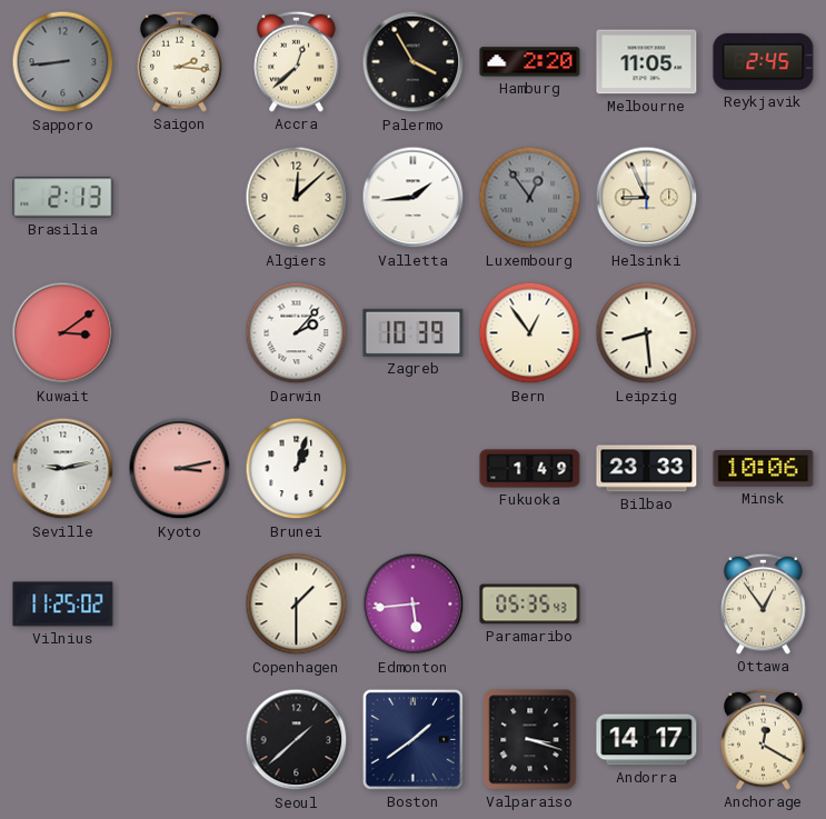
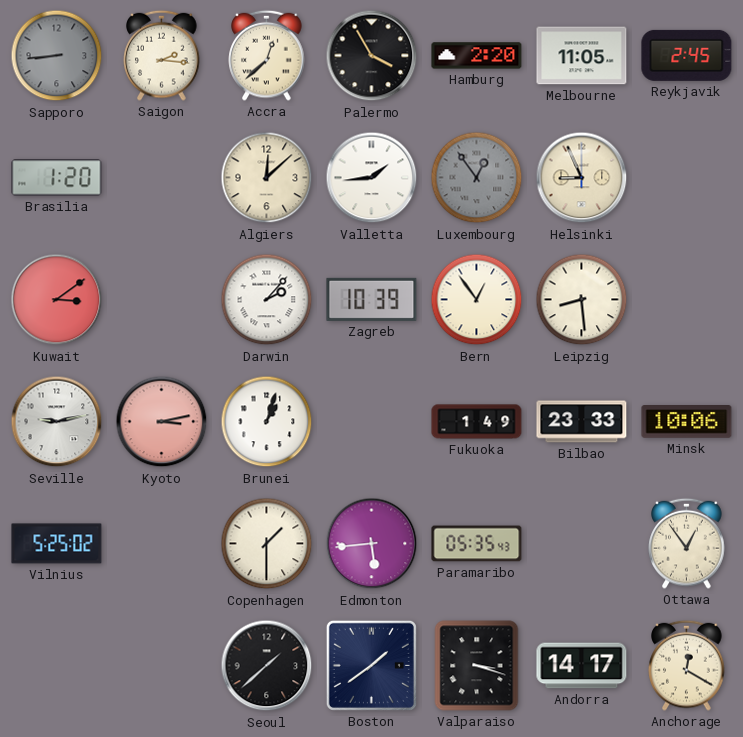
Brasilia: 2:13 -> 1:20 (57, 178)
Vilnius: 11:25 -> 5:25 (57, 544)
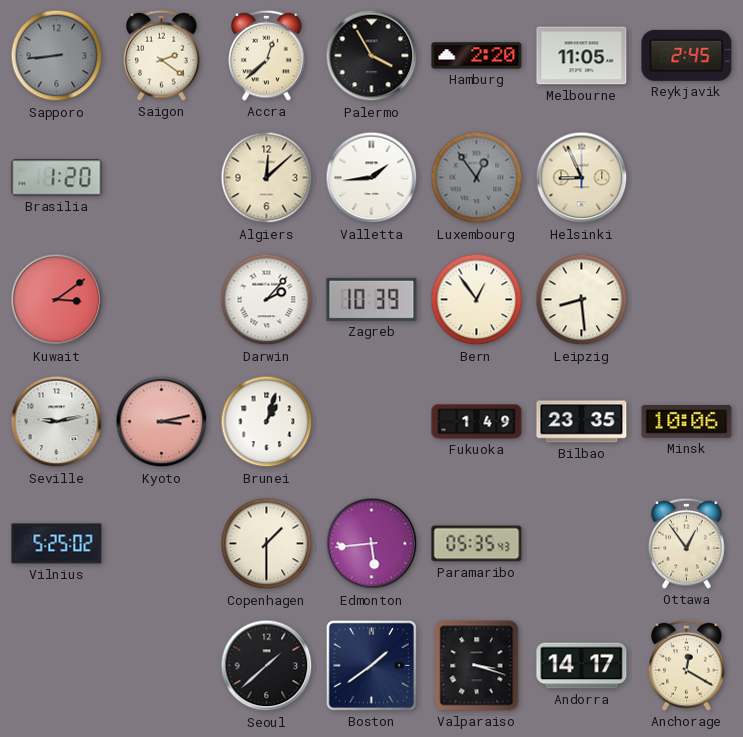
Saigon: 2:16 -> 2:21 (162, 55)
Bilbao: 23:33 -> 23:35 (582, 422)
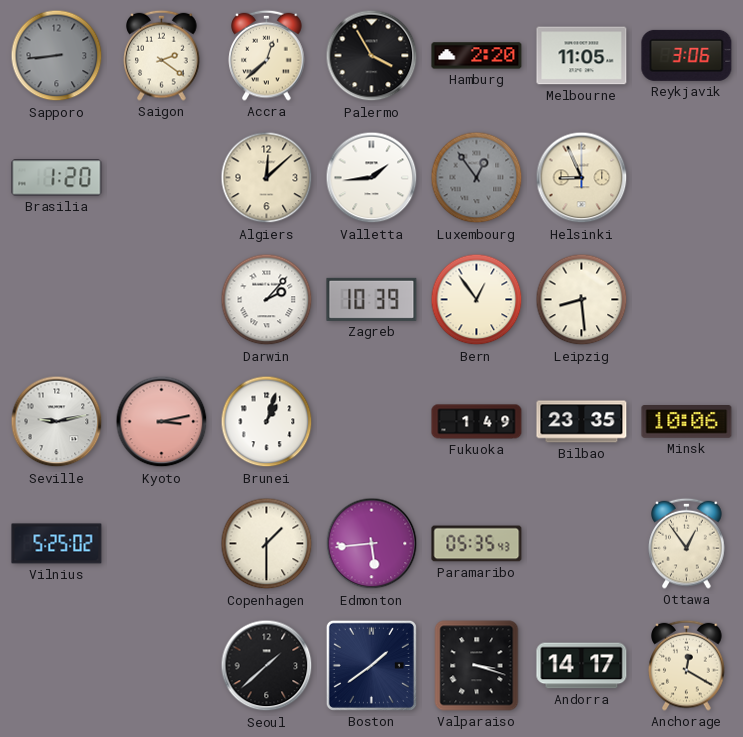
Reykjavik: 2:45 -> 3:06 (687, 55)
Kuwait: 3:09 -> none (57, 300)
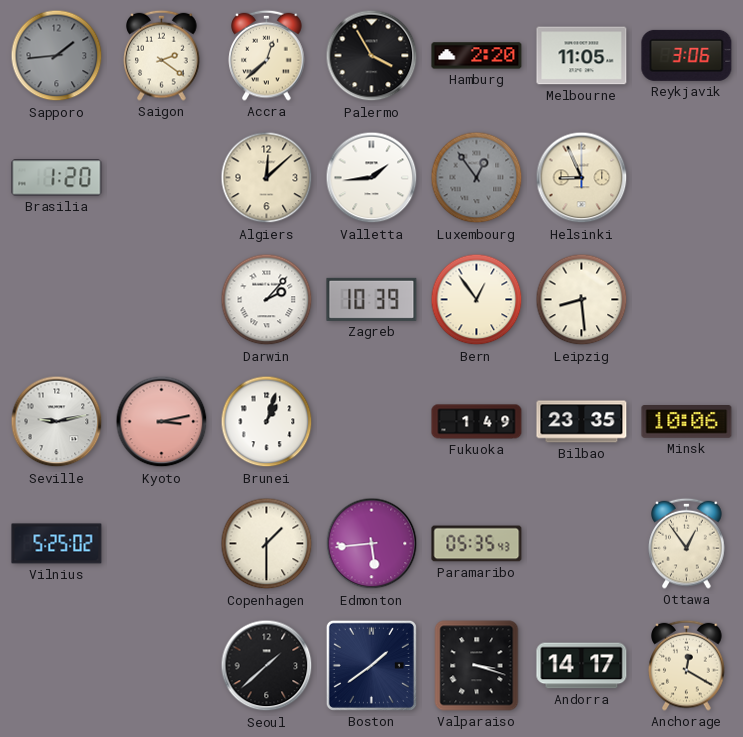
Sapporo: 8:44 -> 1:44 (57, 56)
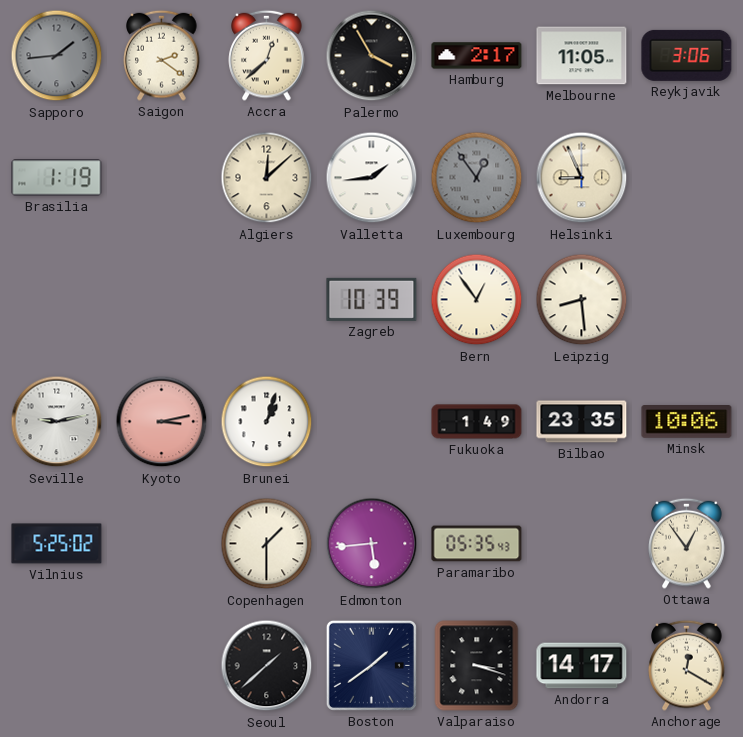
Hamburg: 2:20 -> 2:17 (477, 56)
Brasilia: 1:20 -> 1:19 (57, 178)
Darwin: 2:07 -> none (267, 300)
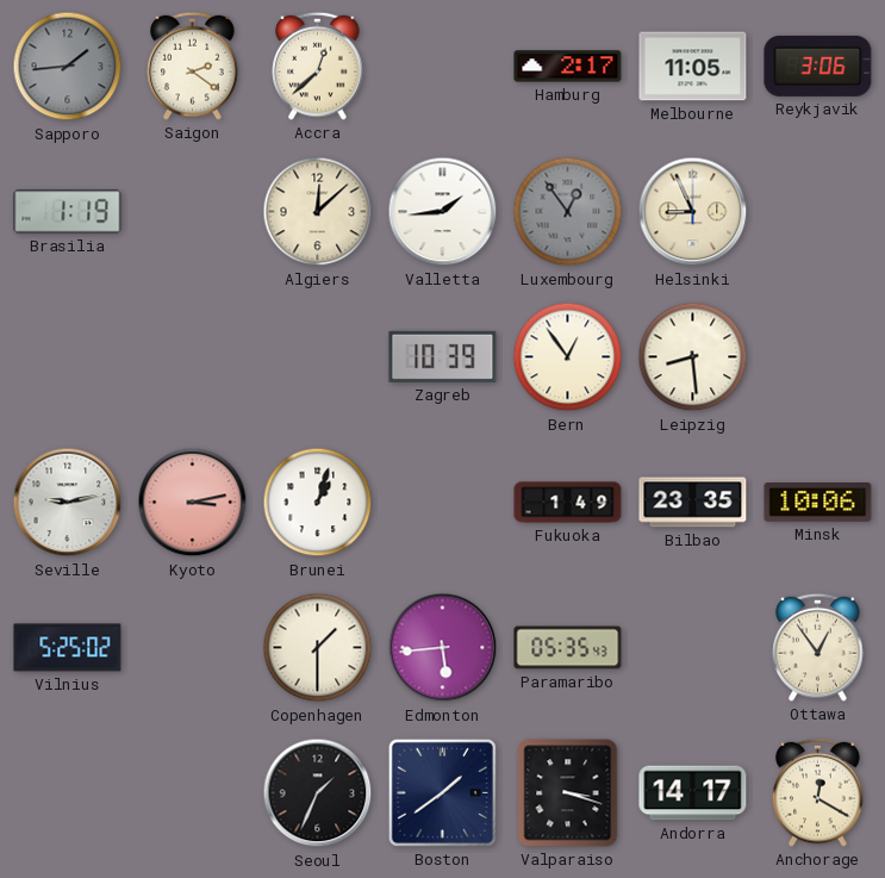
Palermo: 3:55 -> none (372, 56)
Seoul: 1:38 -> 1:34 (318, 793)
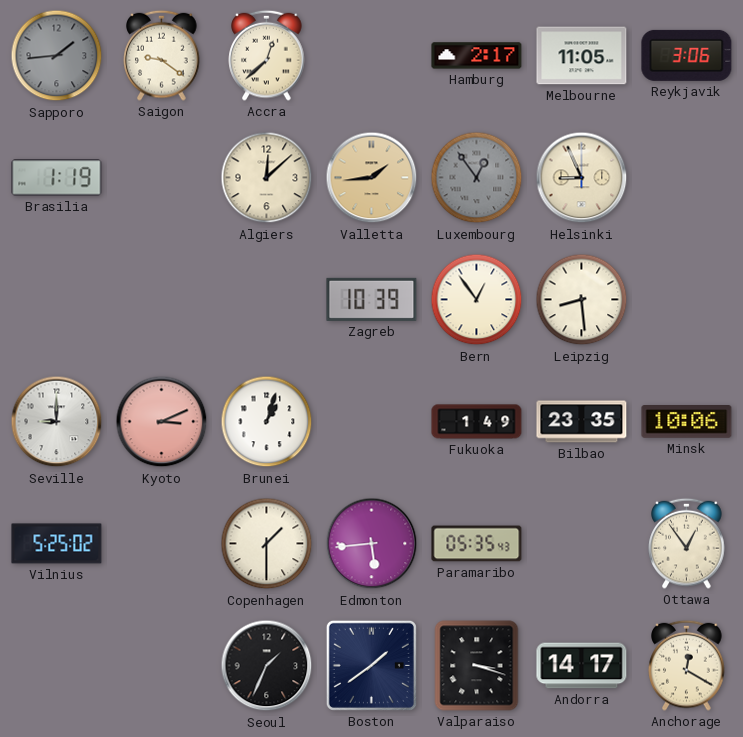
Saigon: 2:21 -> 9:21 (162, 55)
Valletta dial: white -> champagne (372, 178)
Seville: 9:13 -> 9:00 (57, 422)
Kyoto: 3:13 -> 3:11 (162, 422)
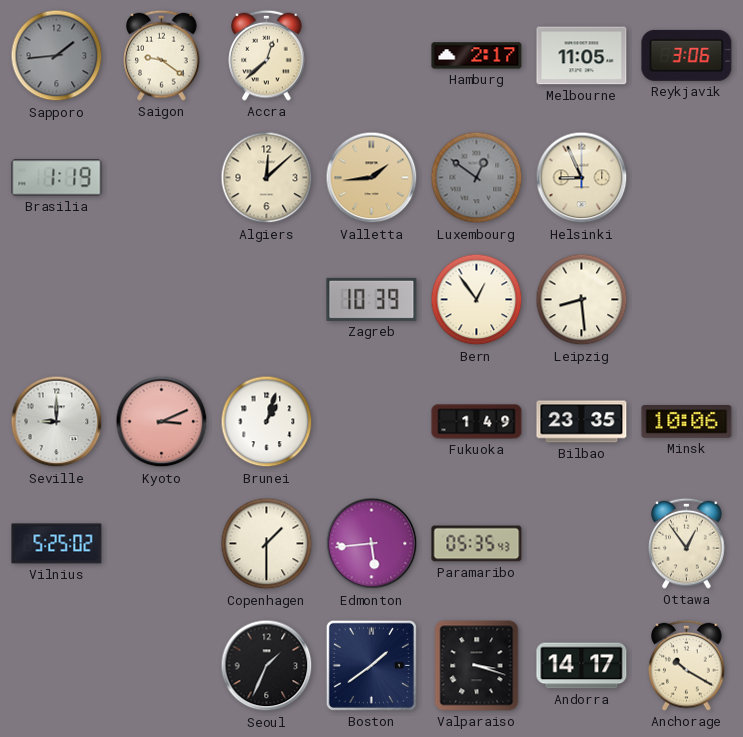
Luxembourg: 12:54 -> 12:51 (477, 178)
Anchorage: 12:20 -> 10:20 (687, 665)
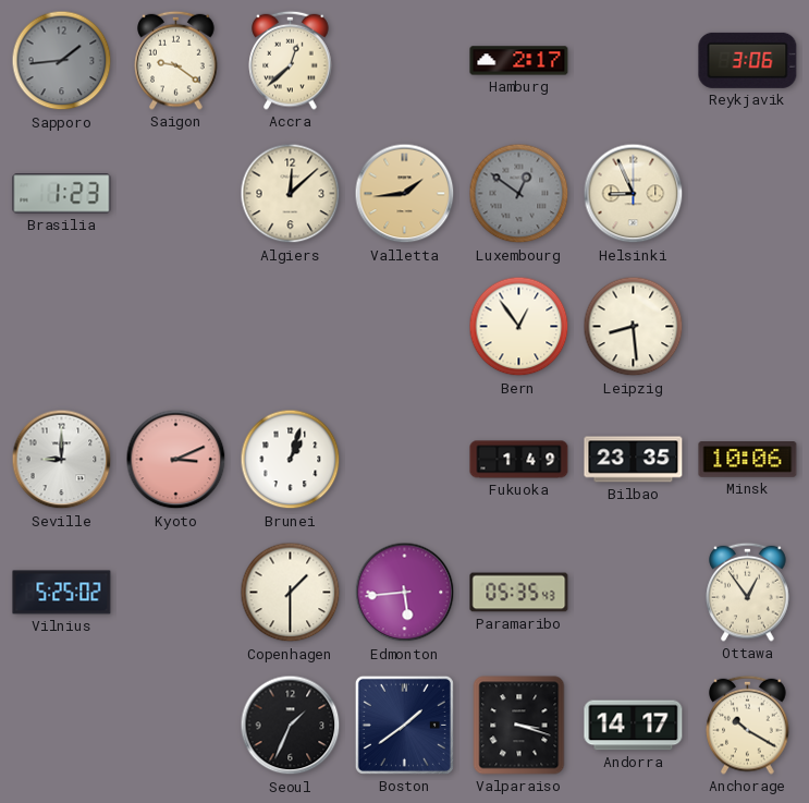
Melbourne: 11:05 -> none (582, 56)
Brasilia: 1:19 -> 1:23 (62, 194)
Zagreb: 10:39 -> none (372, 299)
